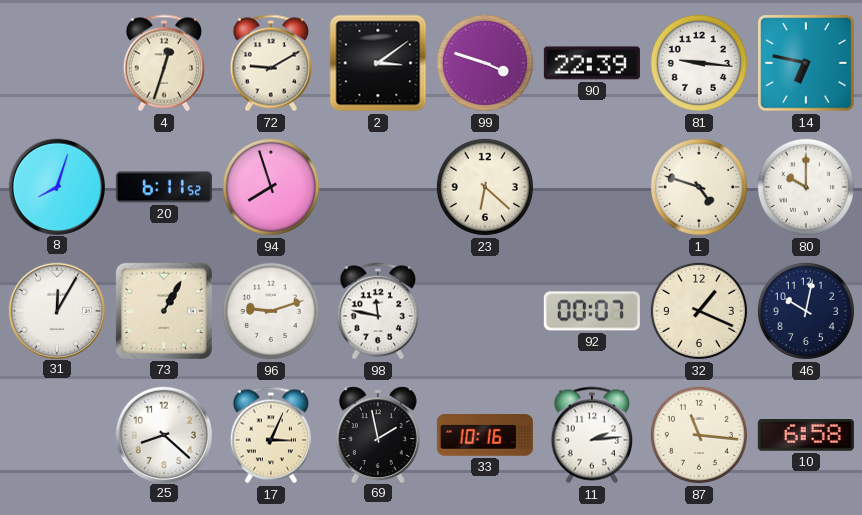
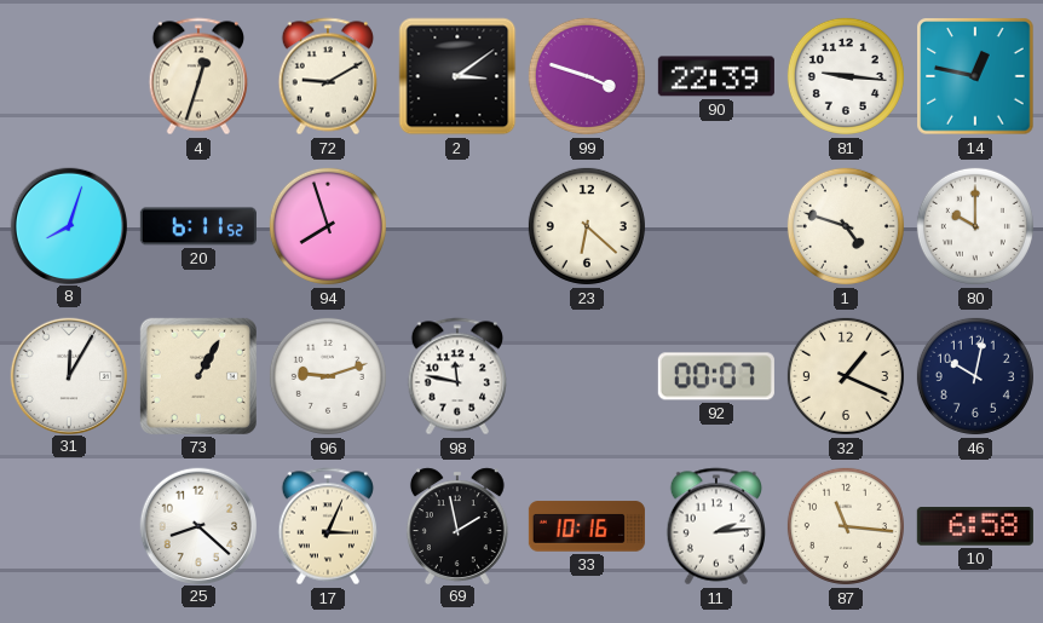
14: 6:47 -> 12:47 (975, 76)
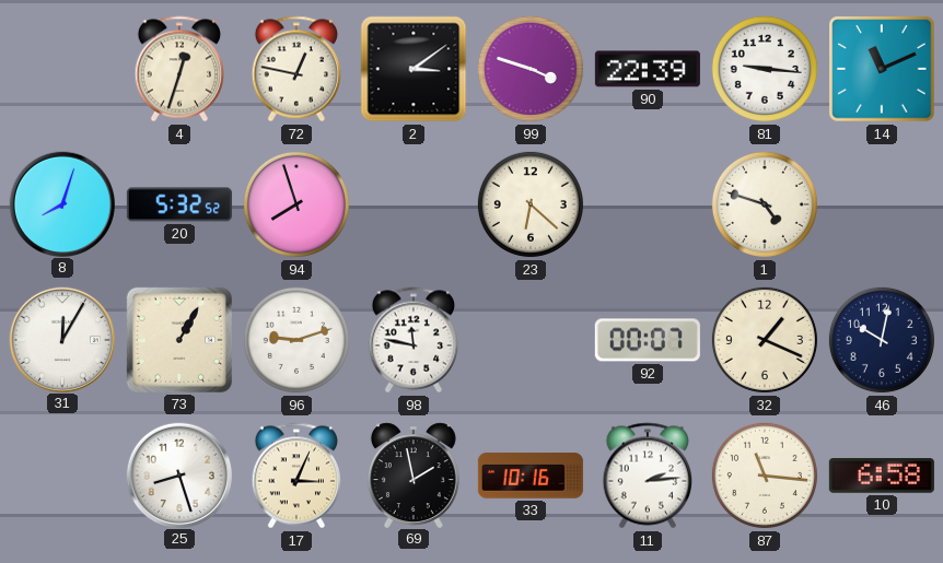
72: 9:10 -> 12:47 (295, 69)
14: 12:47 -> 11:11 (882, 69)
20: 6:11 -> 5:32 (179, 204)
80: 10:00 -> none (975, 226)
25: 8:22 -> 8:27 (178, 474)
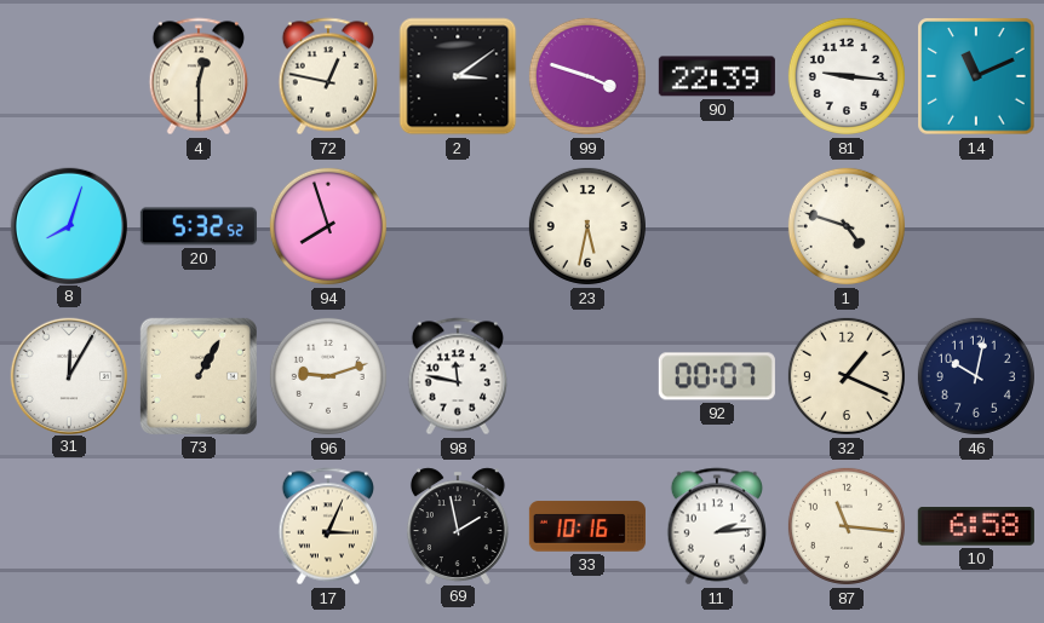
4: 12:33 -> 12:30 (197, 76)
23: 6:22 -> 5:32 (587, 226)
25: 8:27 -> none (178, 474)
